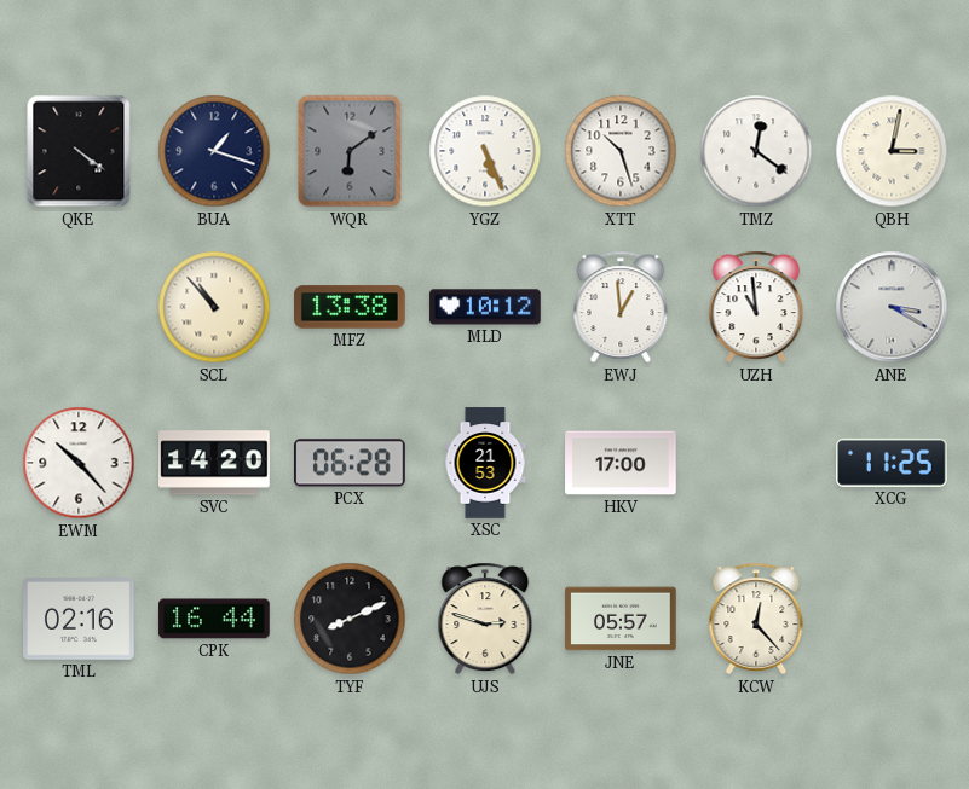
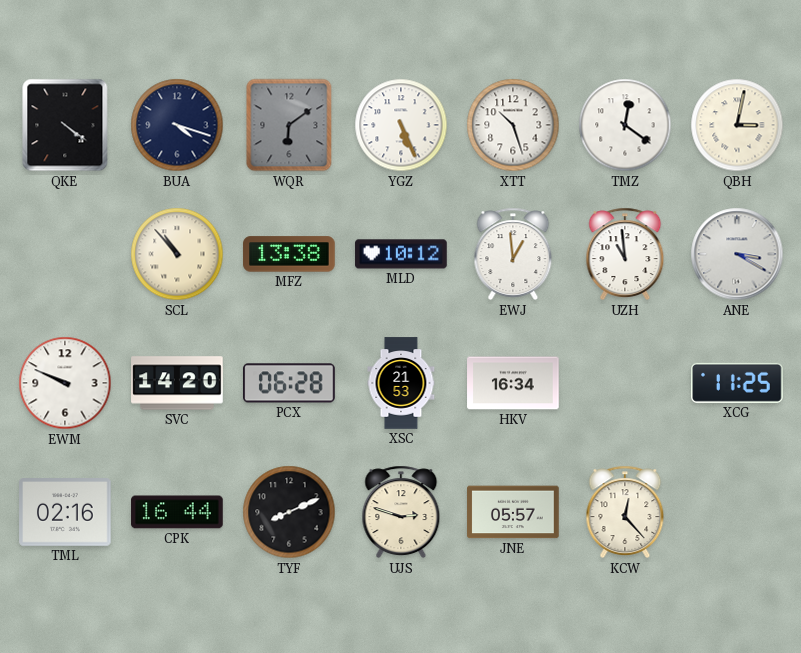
BUA: 1:18 -> 4:18 (177, 125)
EWM: 10:23 -> 9:49 (65, 383)
HKV: 17:00 -> 16:34 (513, 383)
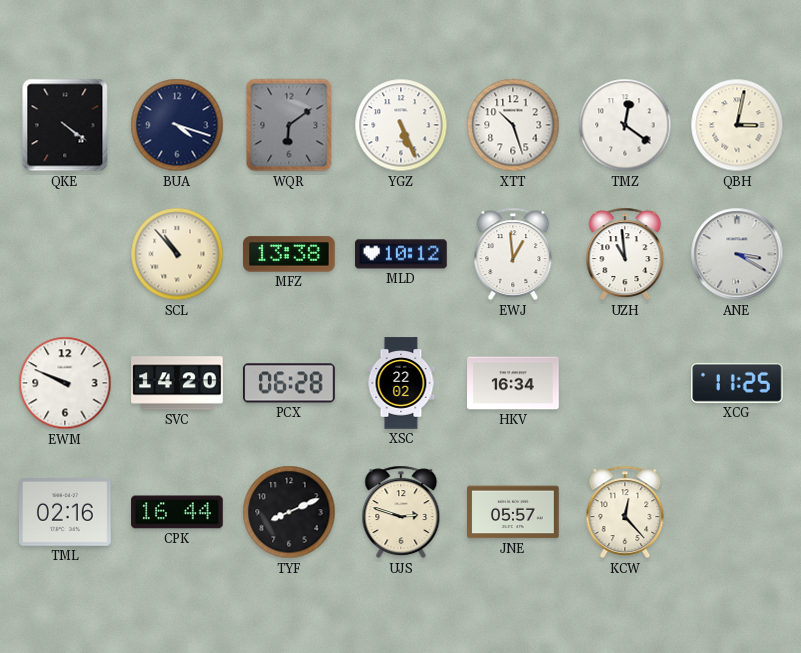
XSC: 21:53 -> 22:02 (401, 383)
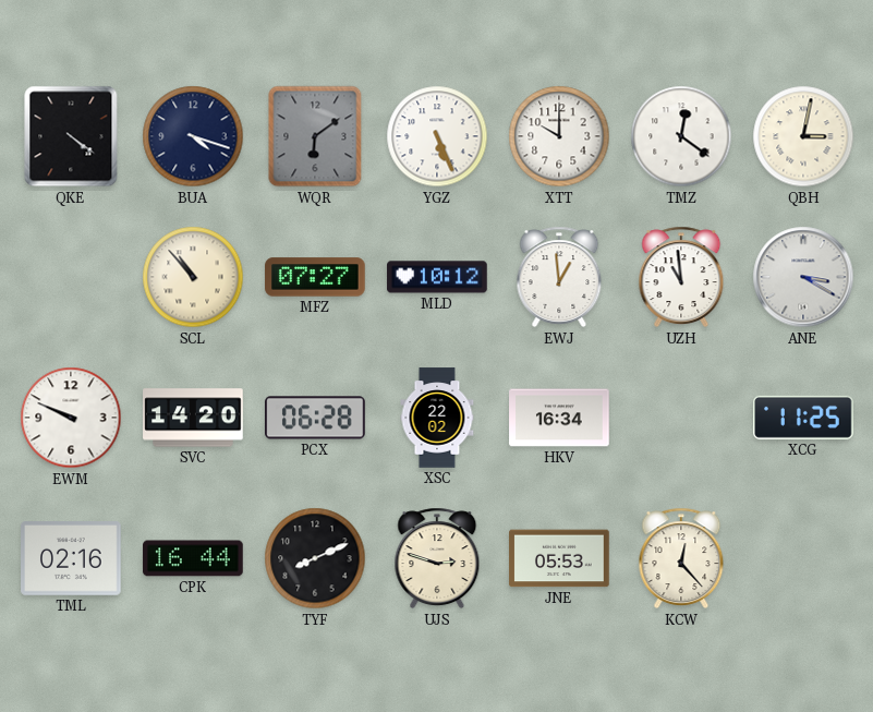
XTT: 10:27 -> 10:00 (559, 136)
MFZ: 13:38 -> 07:27 (315, 277)
JNE: 05:57 -> 05:53 (559, 558)
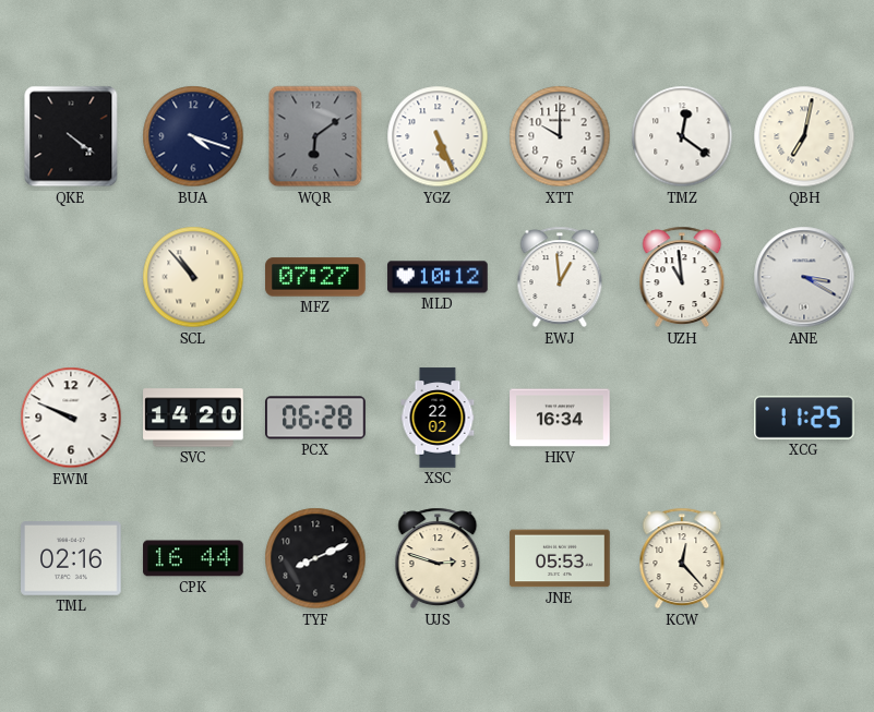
QBH: 3:02 -> 7:02 (804, 136)
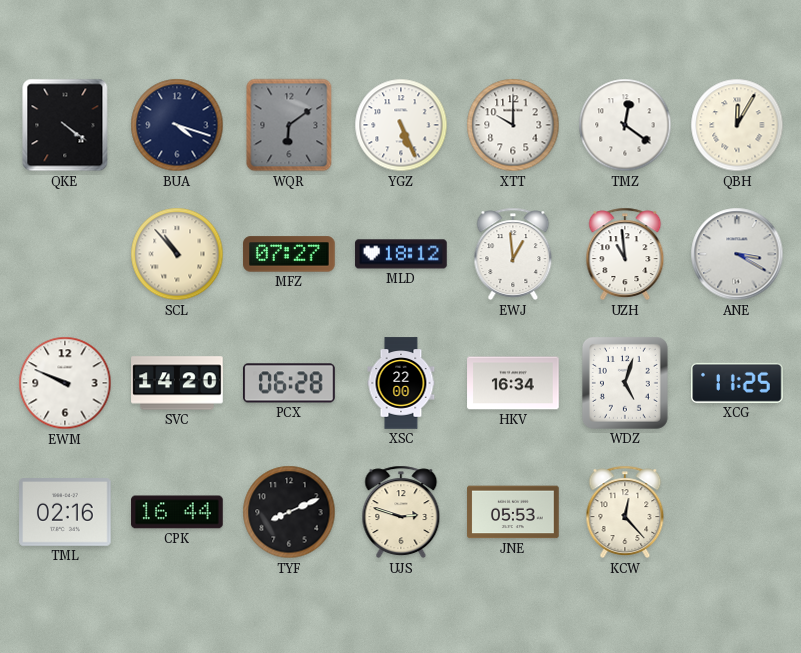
QBH: 7:02 -> 12:05 (737, 125)
MLD: 10:12 -> 18:12 (401, 254)
XSC: 22:02 -> 22:00 (401, 383)
WDZ: none -> 5:03 (625, 383)
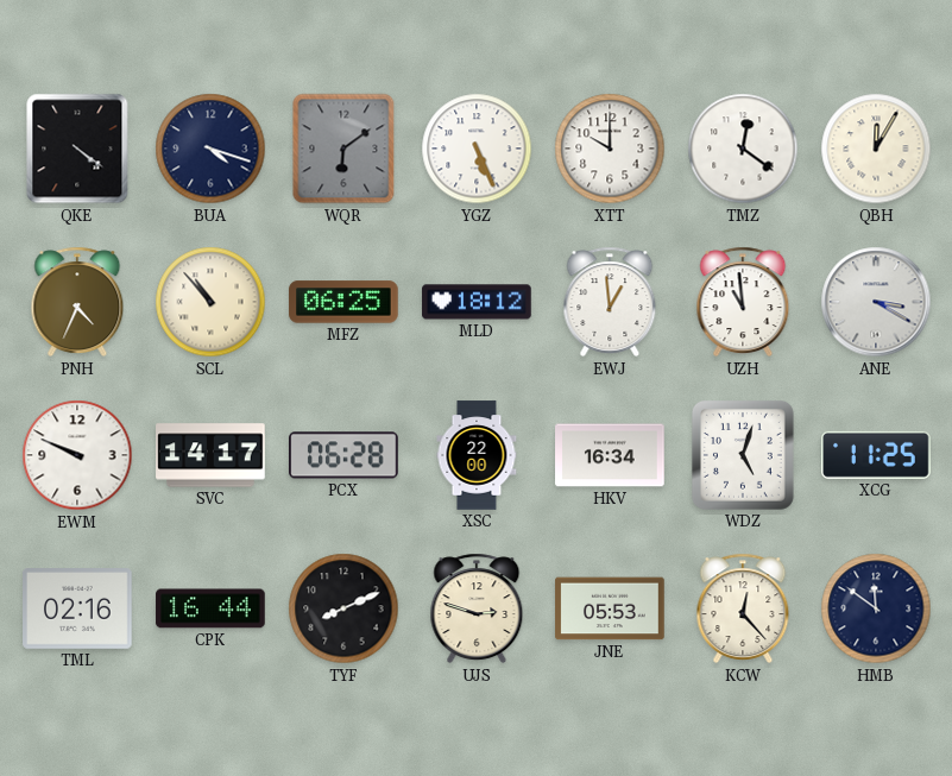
PNH: none -> 4:34 (77, 302)
MFZ: 07:27 -> 06:25 (343, 302)
SVC: 14:20 -> 14:17 (210, 455)
HMB: none -> 11:51 (876, 608)
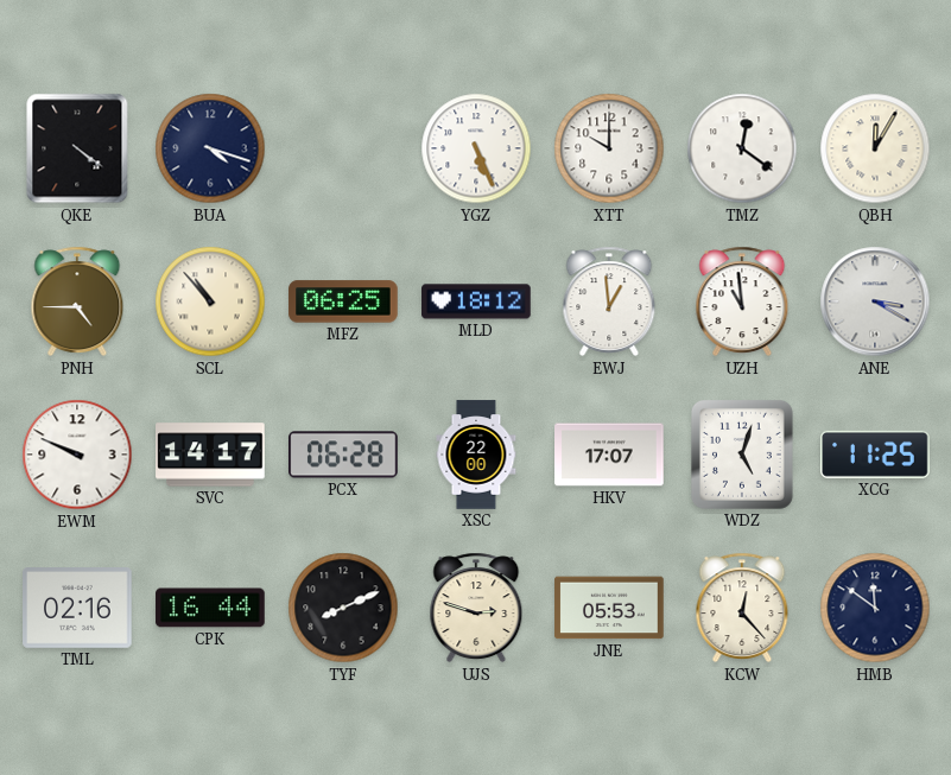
WQR: 6:09 -> none (343, 149)
PNH: 4:34 -> 4:45 (77, 301)
HKV: 16:34 -> 17:07 (609, 455)
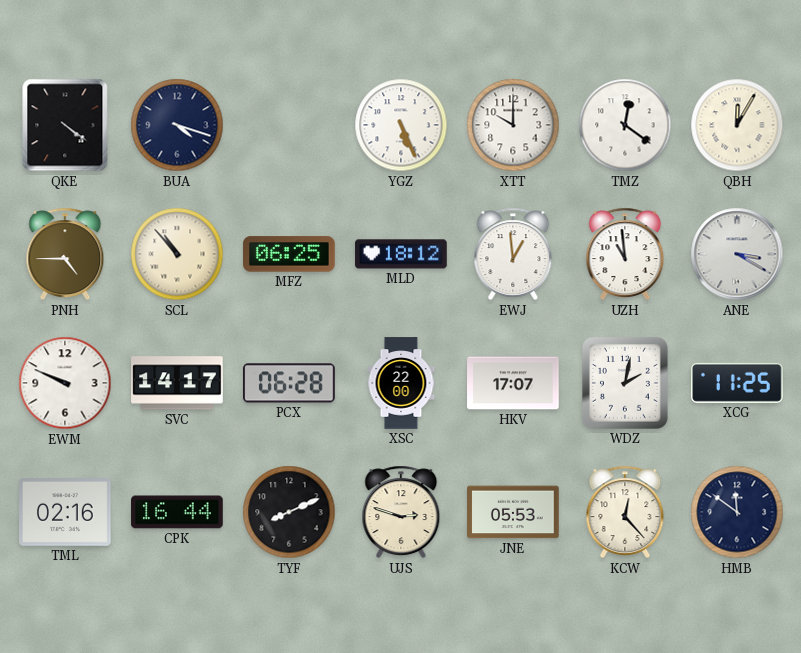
WDZ: 5:03 -> 2:02 (625, 383)
